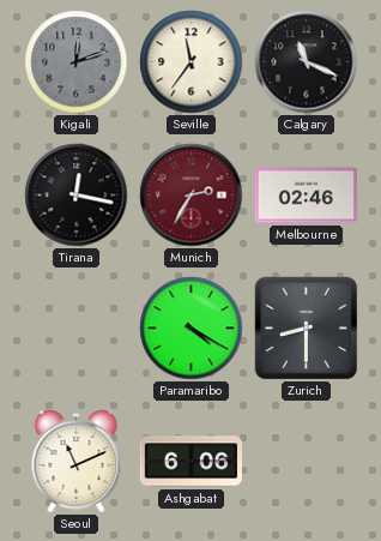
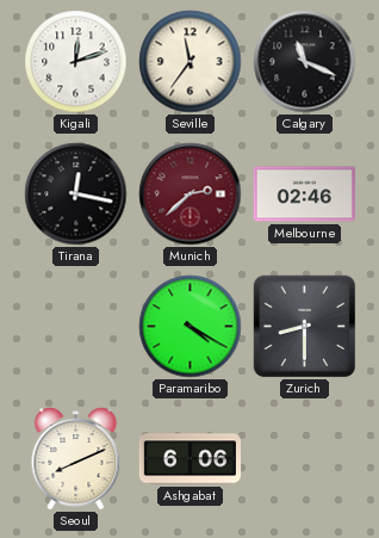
Kigali dial: grey -> white (76, 62)
Munich: 2:35 -> 2:38 (191, 194)
Seoul: 11:11 -> 8:11 (76, 459)
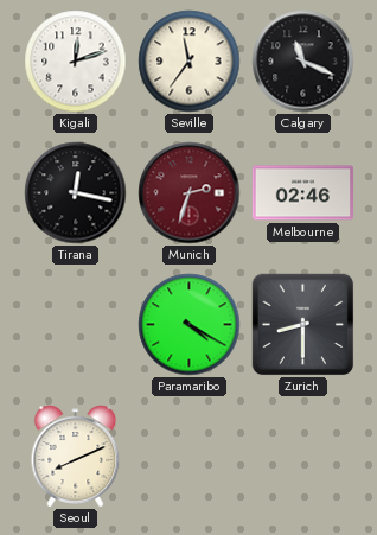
Munich: 2:38 -> 2:33 (190, 193)
Ashgabat: 6:06 -> none (189, 459)
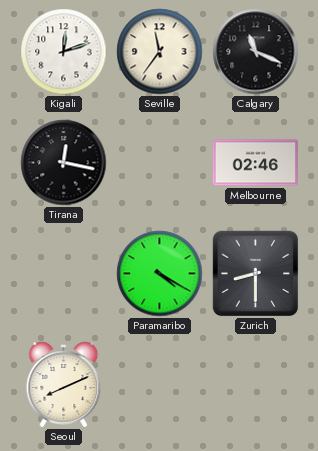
Munich: 2:33 -> none (190, 193)
